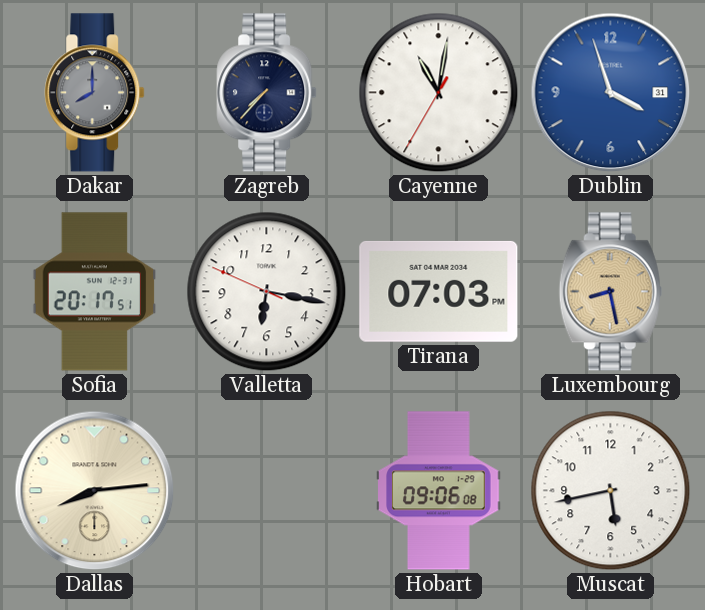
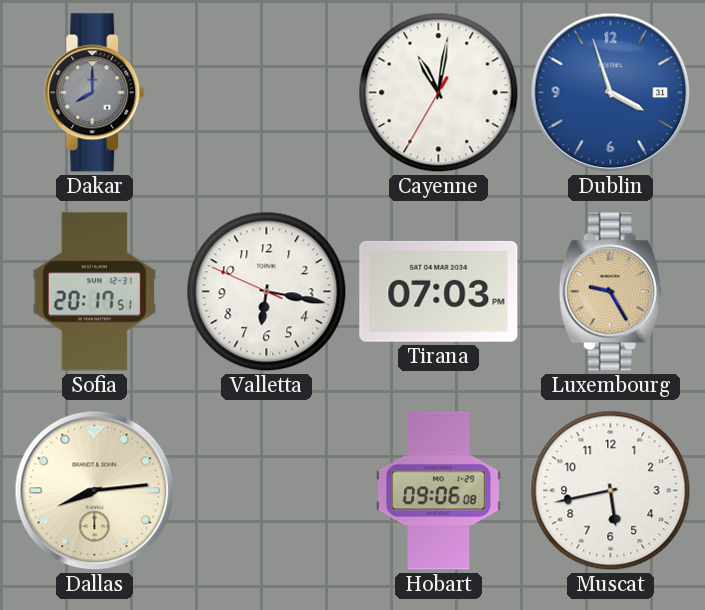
Zagreb: 7:37 -> none (267, 93)
Luxembourg: 8:28 -> 9:25 (610, 292)
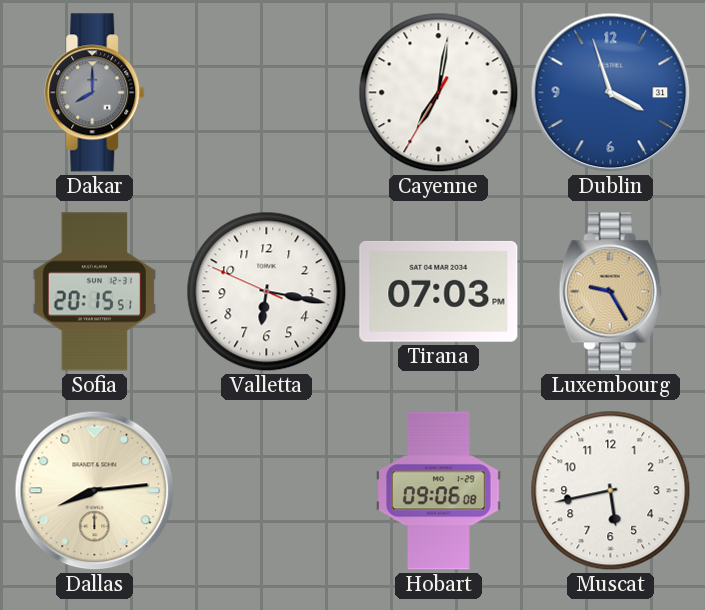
Cayenne: 11:01 -> 7:01 (439, 93)
Sofia: 20:17 -> 20:15 (95, 292)
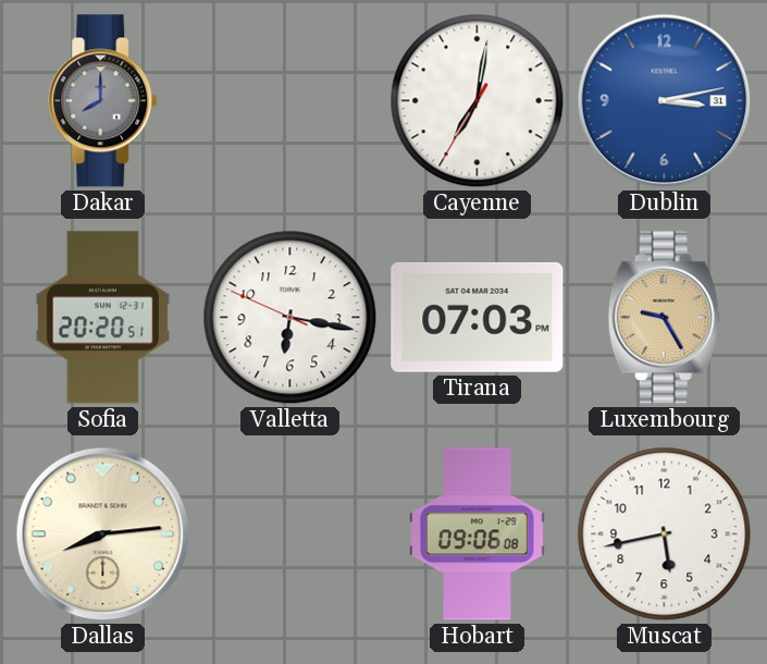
Dublin: 3:57 -> 3:13 (665, 101)
Sofia: 20:15 -> 20:20 (103, 318)
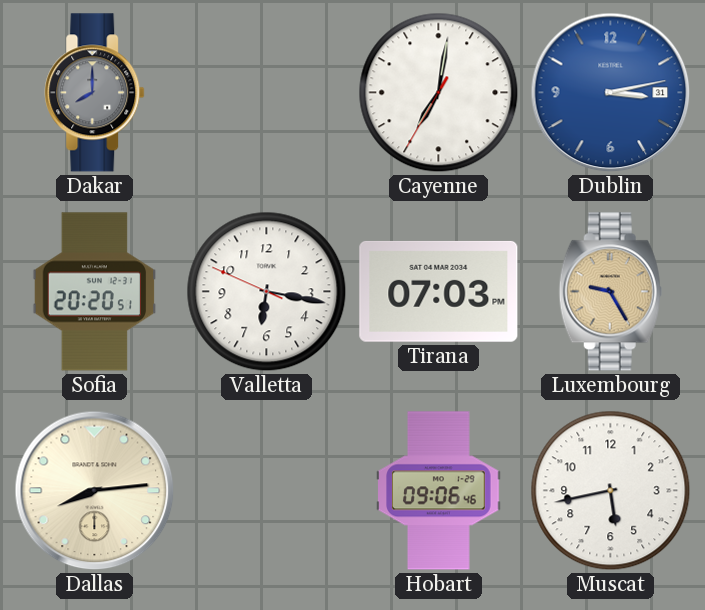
Hobart: 09:06:08 -> 09:06:46 (439, 491)
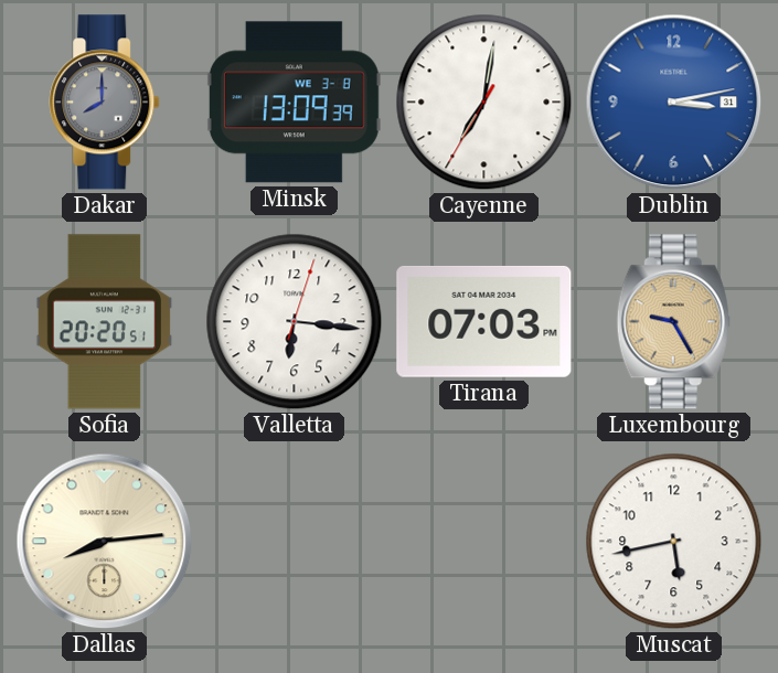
Minsk: none -> 13:09 (294, 103)
Valletta: 6:16:49 -> 6:16:03 (295, 322)
Hobart: 09:06 -> none (439, 491)
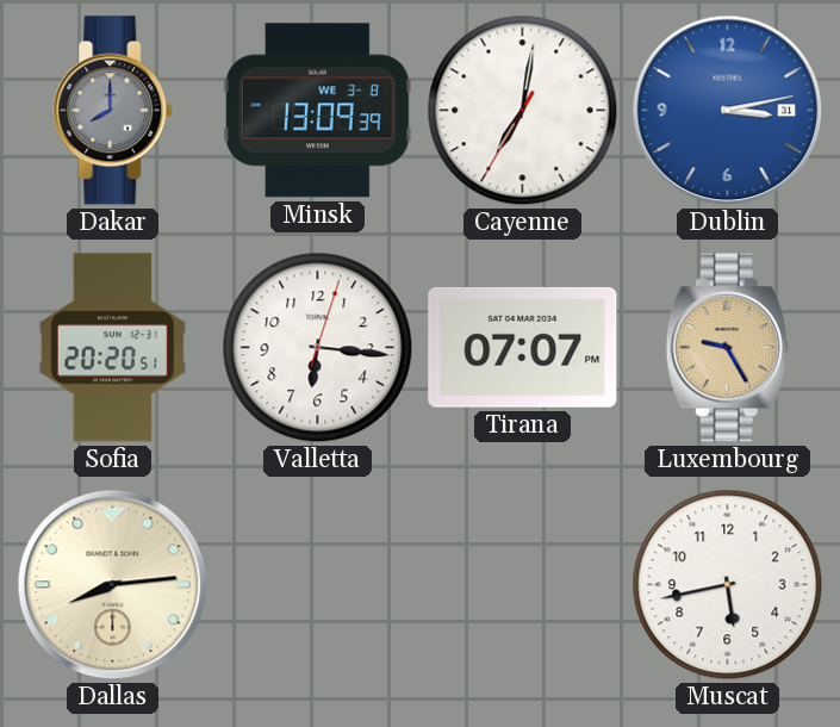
Tirana: 07:03 -> 07:07 (523, 347)
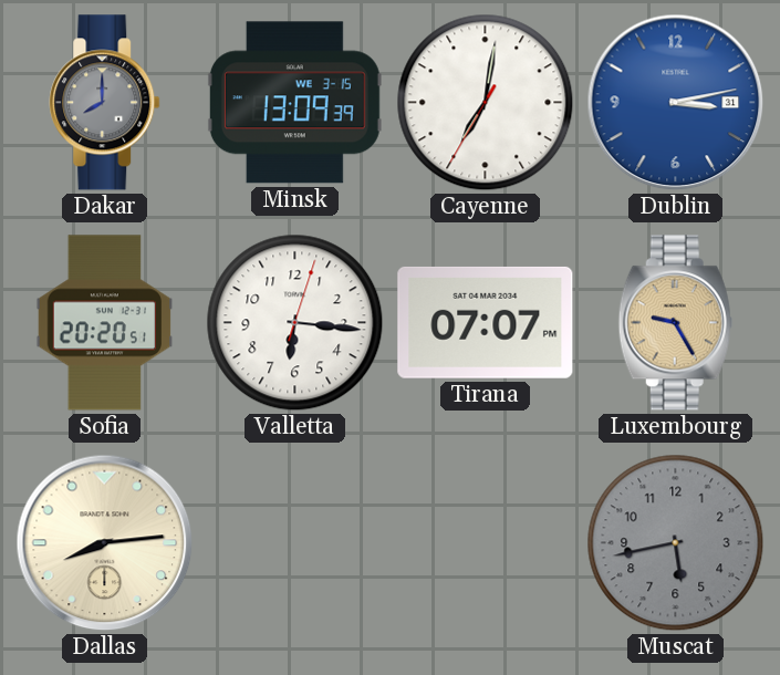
Minsk date: WE 3-8 -> WE 3-15 (294, 103)
Muscat dial: white -> grey (676, 543)
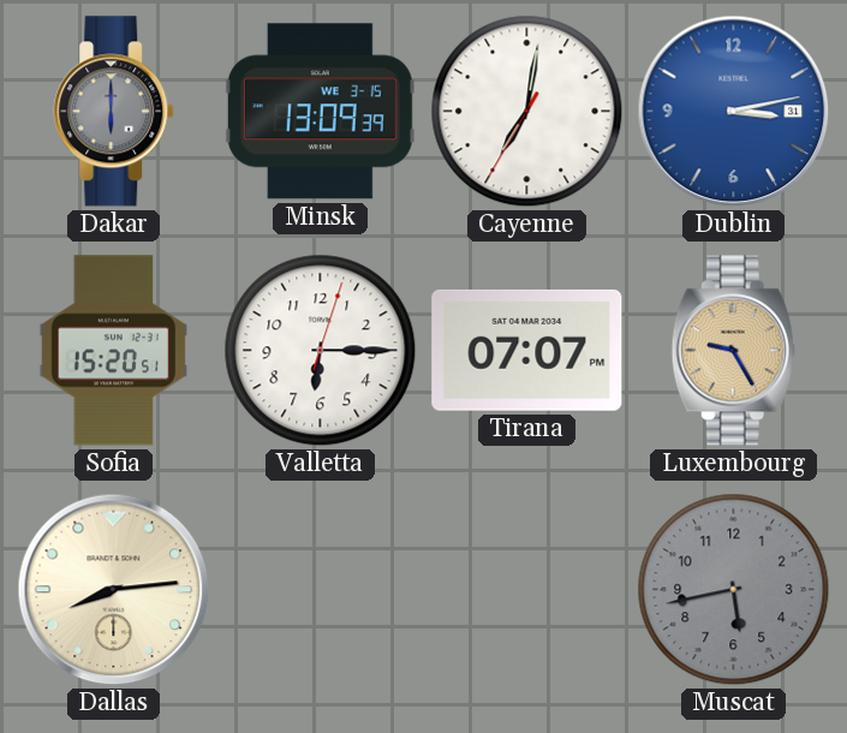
Dakar: 8:00 -> 6:00 (114, 112)
Sofia: 20:20 -> 15:20 (114, 351)
Valletta: 6:16 -> 6:15 (321, 351)
